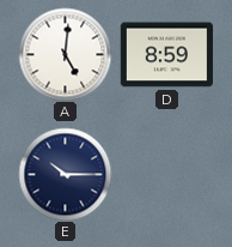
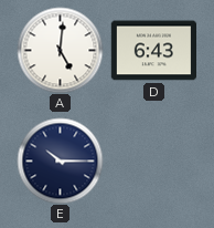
D: 8:59 -> 6:43 (153, 51)
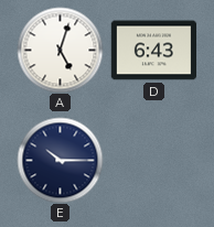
A: 5:01 -> 5:03 (60, 50)
